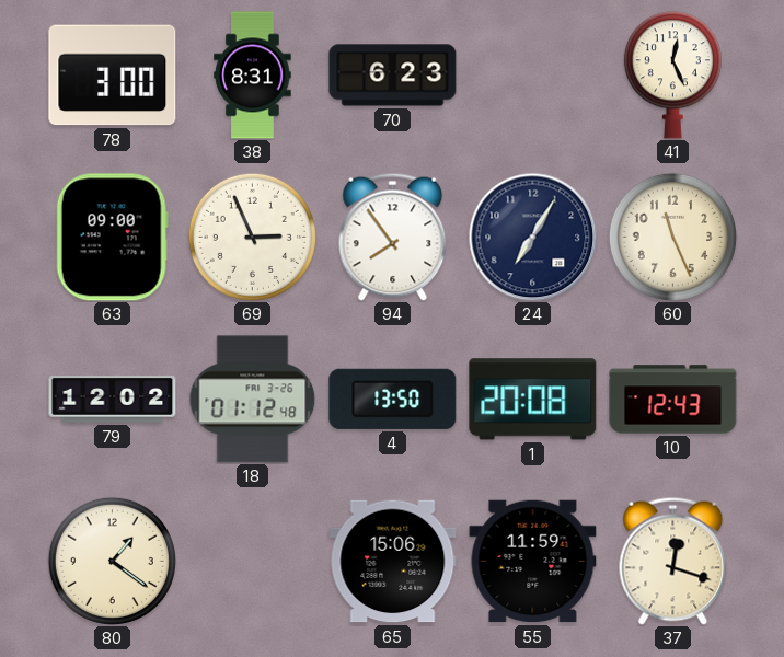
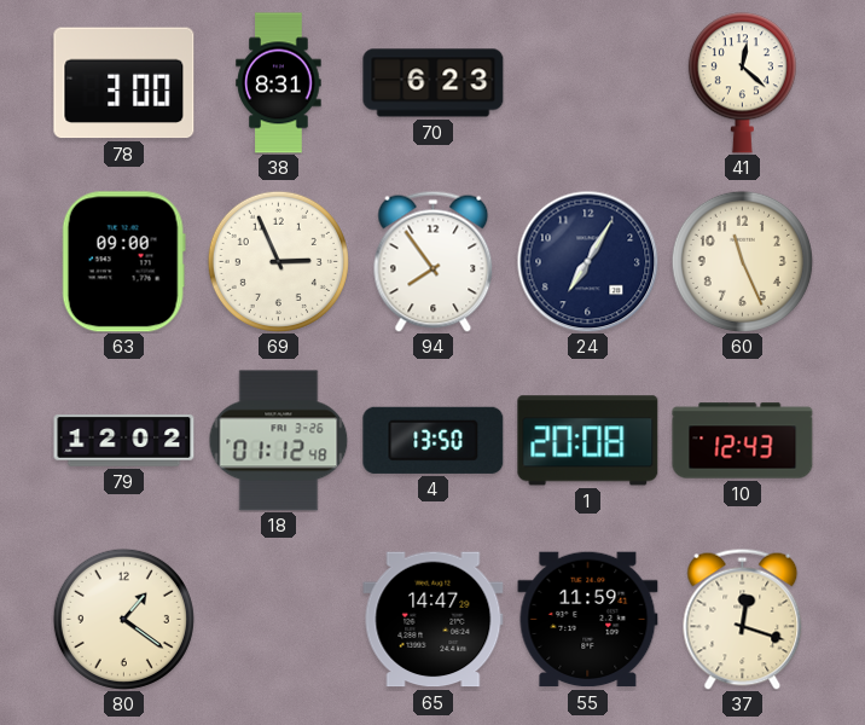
41: 12:26 -> 12:22 (742, 83)
65: 15:06 -> 14:47 (434, 620)
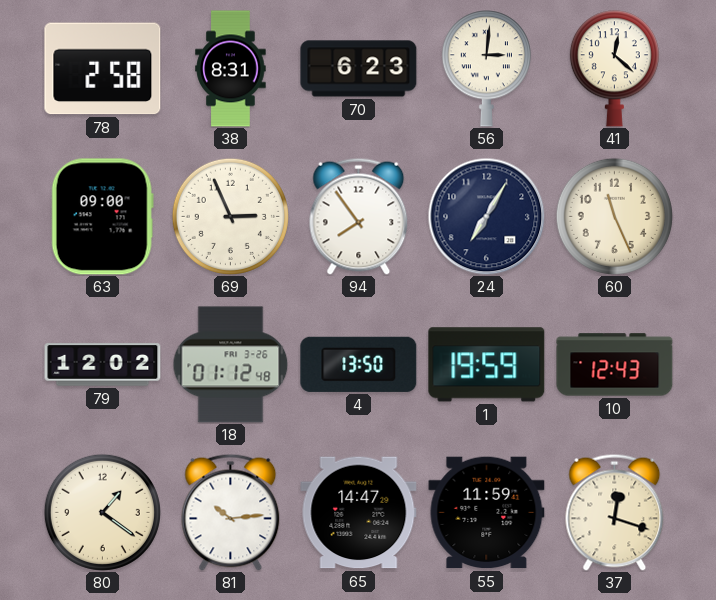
78: 3:00 -> 2:58 (103, 69)
56: none -> 3:01 (486, 69)
1: 20:08 -> 19:59 (487, 365)
81: none -> 10:14 (231, 512)
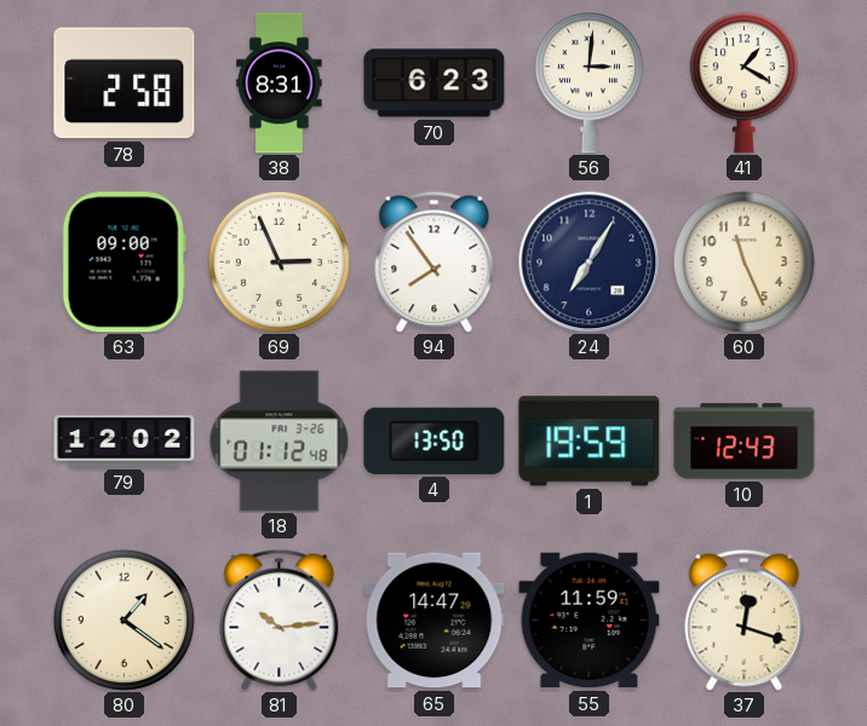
41: 12:22 -> 1:20 (743, 83)
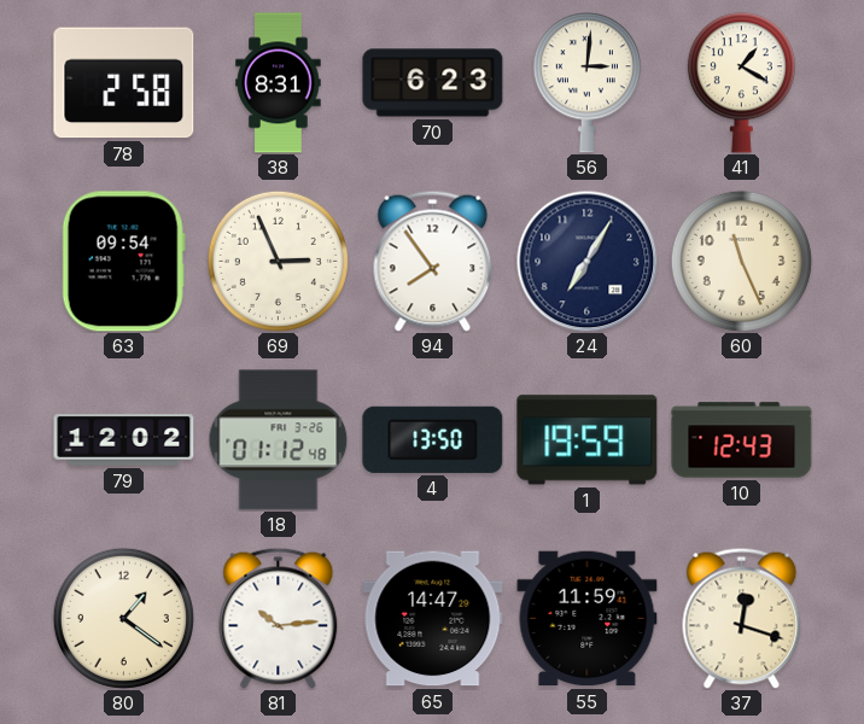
63: 09:00 -> 09:54 (123, 262)
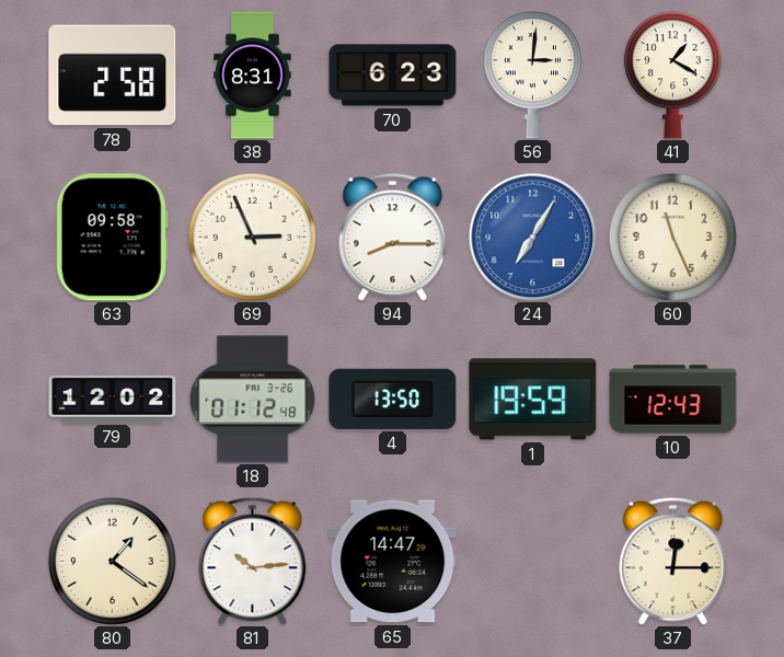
63: 09:54 -> 09:58 (112, 238)
94: 7:54 -> 8:15 (393, 237)
24 dial: navy -> blue (532, 237)
55: 11:59 -> none (588, 619)
37: 12:18 -> 12:15 (673, 561)
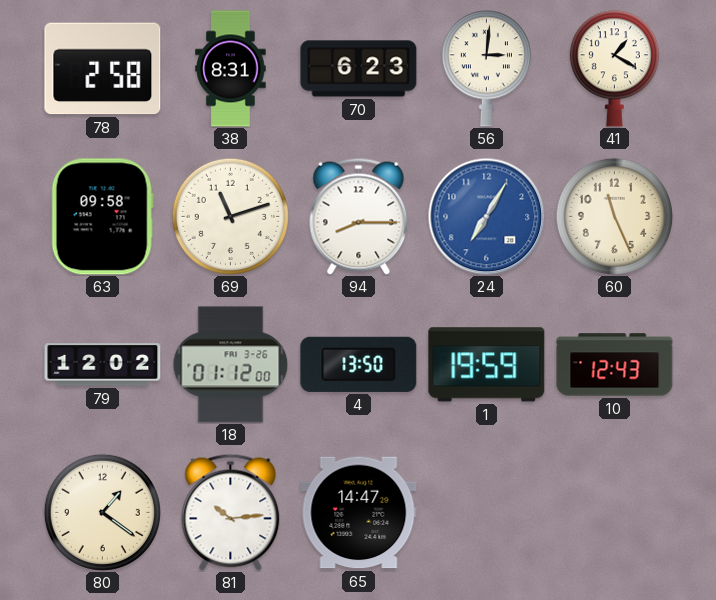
69: 2:56 -> 11:12 (230, 216)
18: 01:12:48 -> 01:12:00 (231, 365)
37: 12:15 -> none (673, 561)
